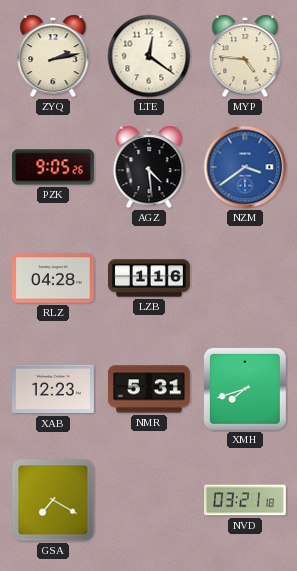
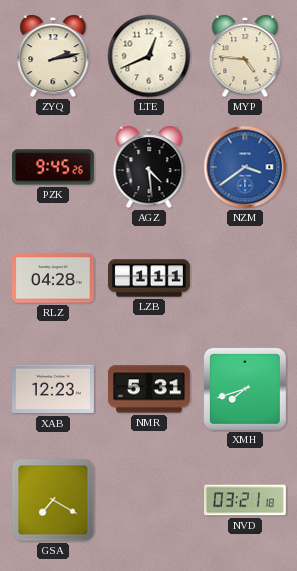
LTE: 12:21 -> 12:41 (149, 56)
PZK: 9:05 -> 9:45 (54, 167)
LZB: 1:16 -> 1:11 (150, 278)
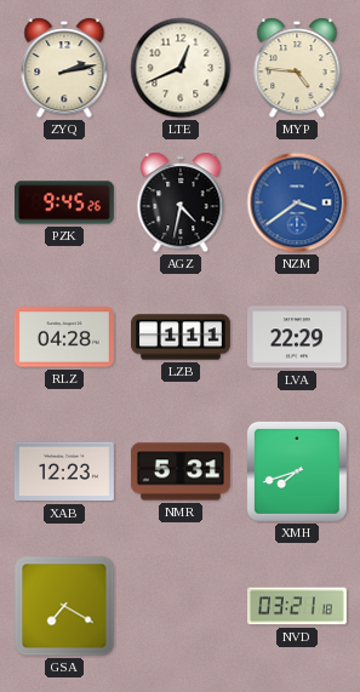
AGZ: 4:29 -> 4:32 (181, 202)
LVA: none -> 22:29 (297, 337)
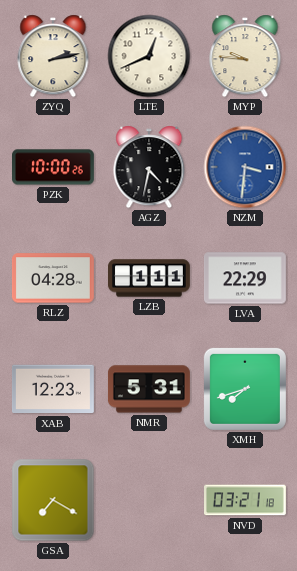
MYP: 4:46 -> 9:46 (245, 56)
PZK: 9:45 -> 10:00 (54, 167)
NZM: 3:39 -> 3:31 (245, 167)
